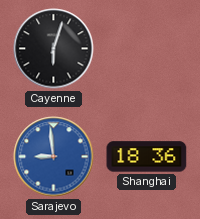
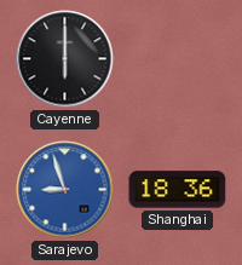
Cayenne: 6:03 -> 6:00 (65, 59)
Sarajevo: 8:59 -> 8:57 (65, 190)
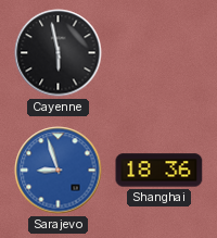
Cayenne: 6:00 -> 5:58 (59, 53)
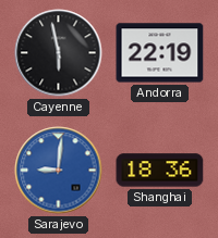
Andorra: none -> 22:19 (160, 53)
Sarajevo: 8:57 -> 9:01 (59, 171)
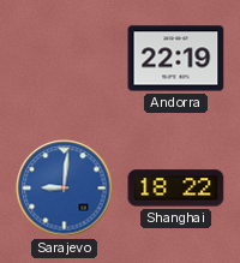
Cayenne: 5:58 -> none (59, 53)
Shanghai: 18:36 -> 18:22 (176, 189)
